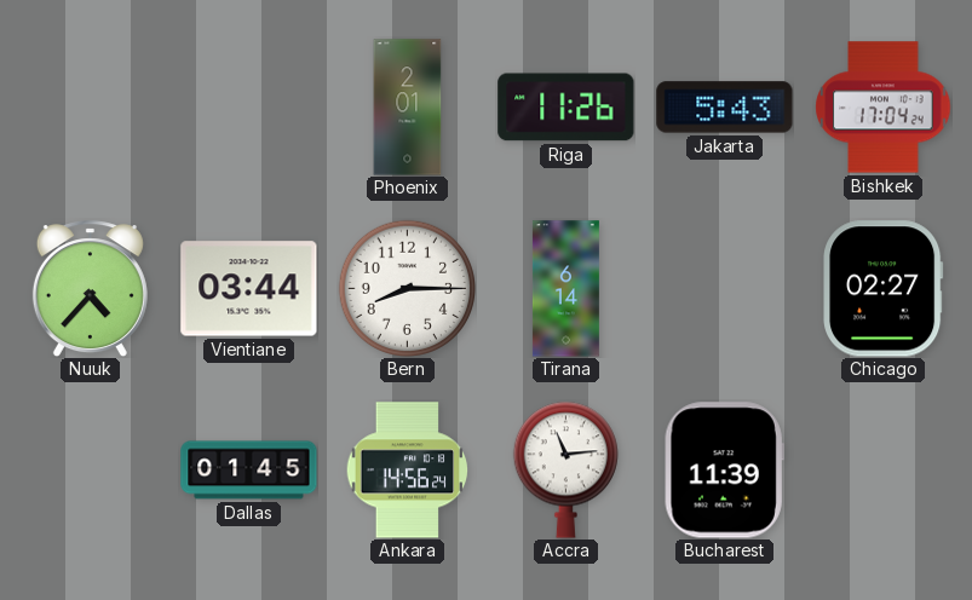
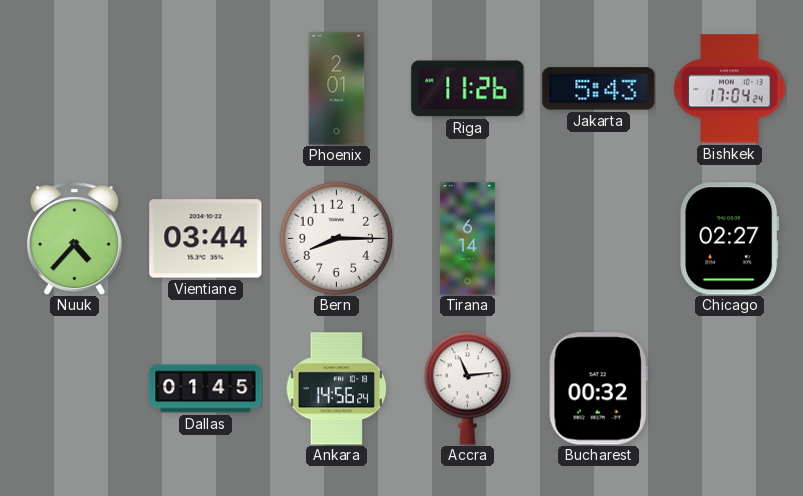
Bucharest: 11:39 -> 00:32 (598, 389)
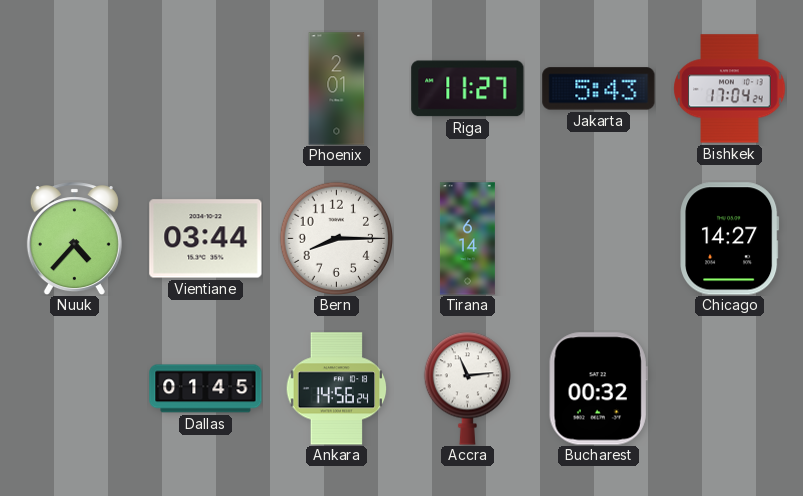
Riga: 11:26 -> 11:27 (468, 89)
Chicago: 02:27 -> 14:27 (730, 239)
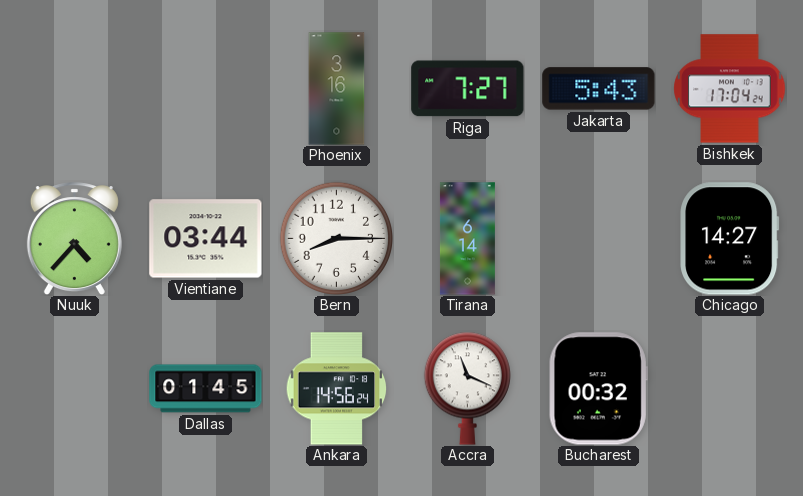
Phoenix: 2:01 -> 3:16 (337, 89)
Riga: 11:27 -> 7:27 (468, 89)
Accra: 11:14 -> 11:19 (467, 388)
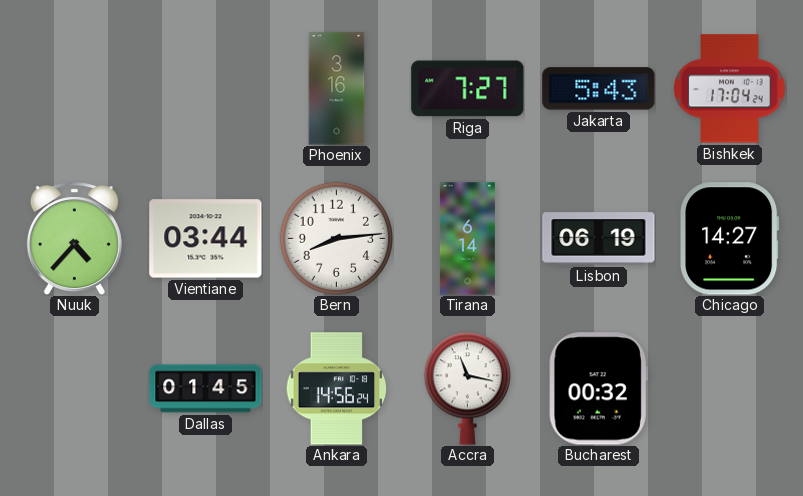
Bern: 8:15 -> 8:14 (336, 238)
Lisbon: none -> 06:19 (599, 239)
Accra: 11:19 -> 11:17 (467, 388)
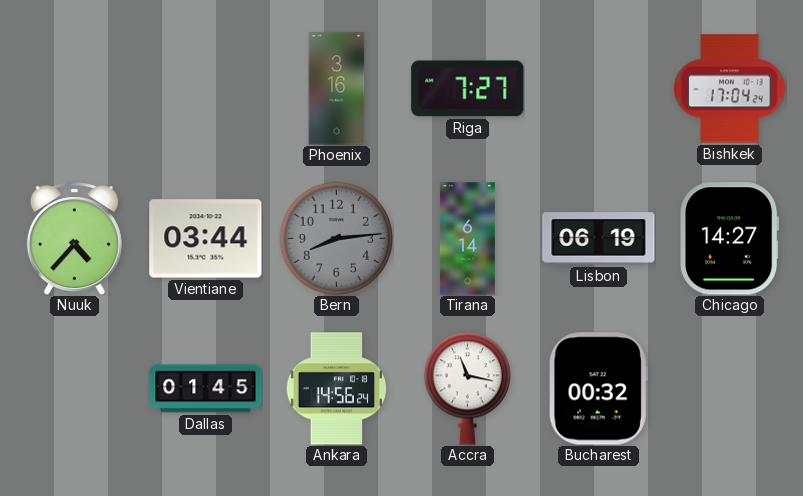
Jakarta: 5:43 -> none (599, 89)
Bern dial: white -> grey (336, 238)
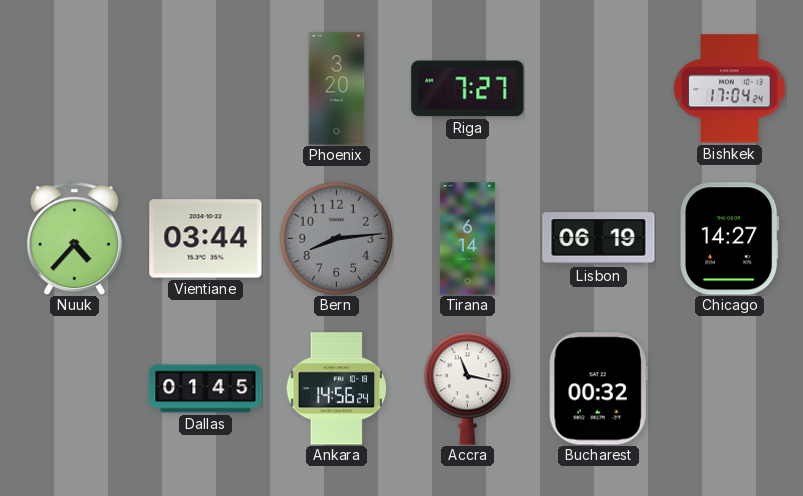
Phoenix: 3:16 -> 3:20 (337, 89)
